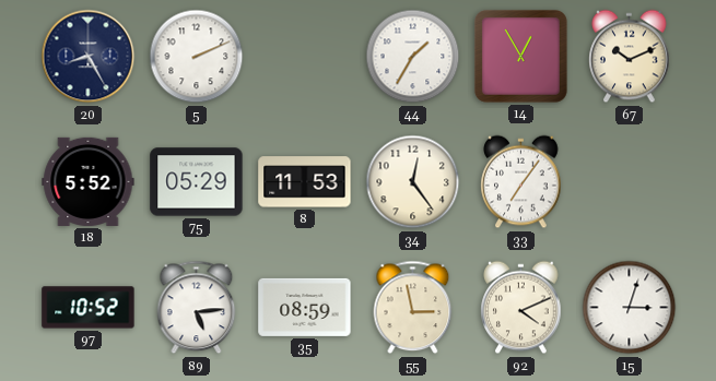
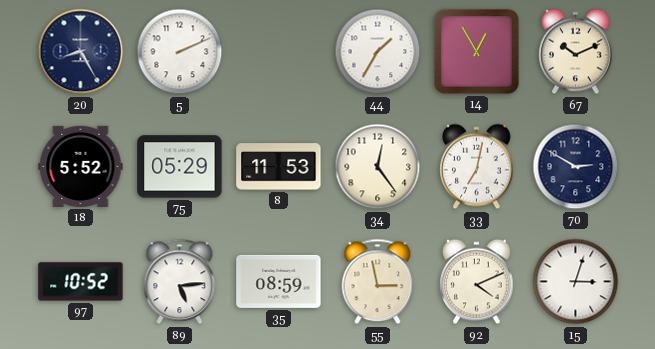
33: 7:06 -> 7:02 (477, 167)
70: none -> 2:50 (576, 167)
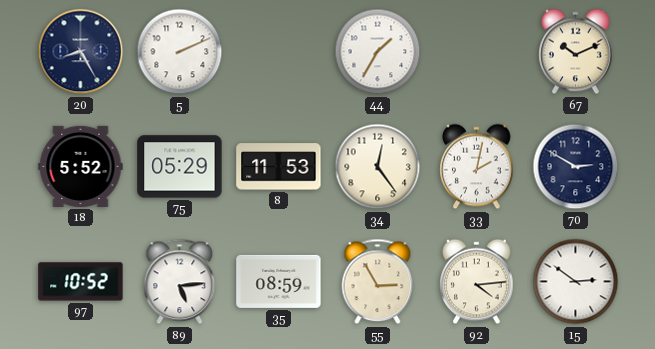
14: 12:55 -> none (476, 51)
33: 7:02 -> 2:02 (477, 167)
55: 2:58 -> 2:55 (378, 282)
92: 4:11 -> 4:14 (477, 282)
15: 3:03 -> 2:51 (576, 282)
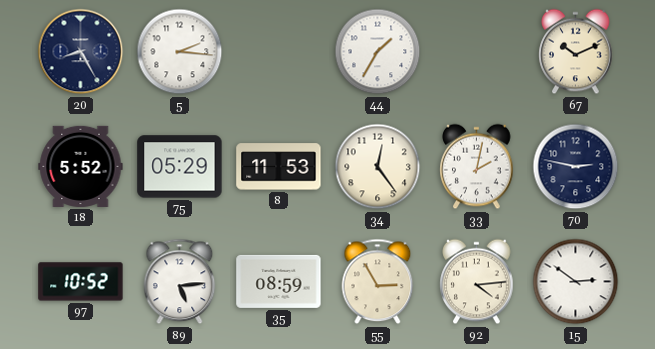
5: 2:11 -> 2:16 (180, 52)
70: 2:50 -> 2:47 (576, 167)
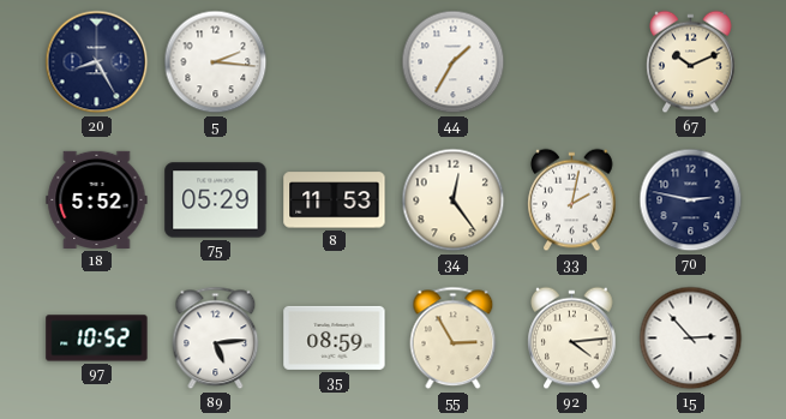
15: 2:51 -> 2:53 (691, 339)
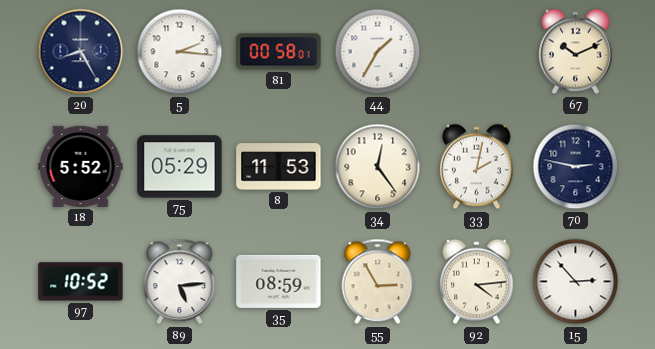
81: none -> 00:58 (279, 52)
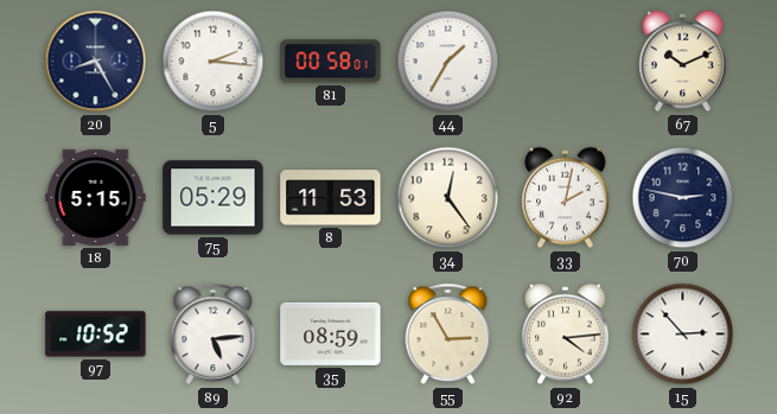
18: 5:52 -> 5:15 (96, 197)
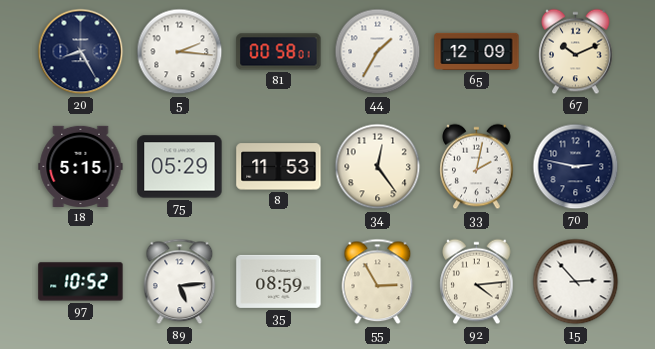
65: none -> 12:09 (477, 51)
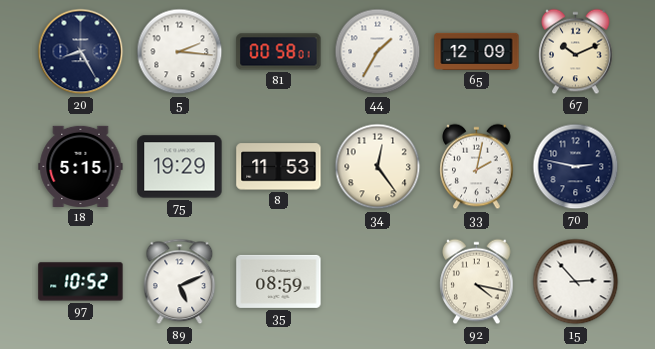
75: 05:29 -> 19:29 (180, 167)
89: 5:14 -> 5:11 (180, 282)
55: 2:55 -> none (378, 282)
92: 4:14 -> 4:17 (477, 282)
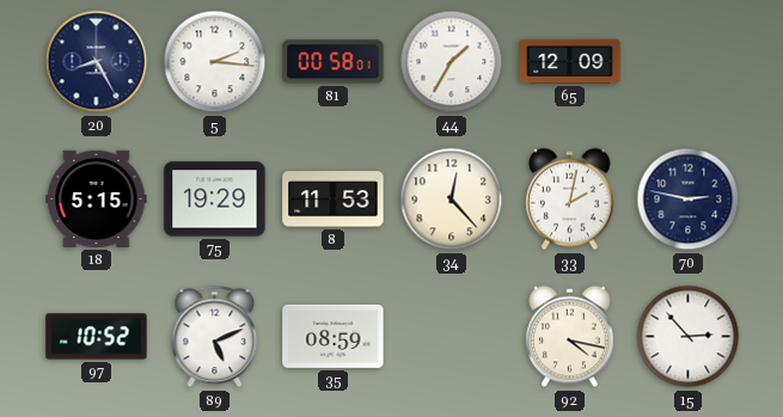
67: 10:11 -> none (576, 52)
34: 12:24 -> 12:23 (452, 200)
